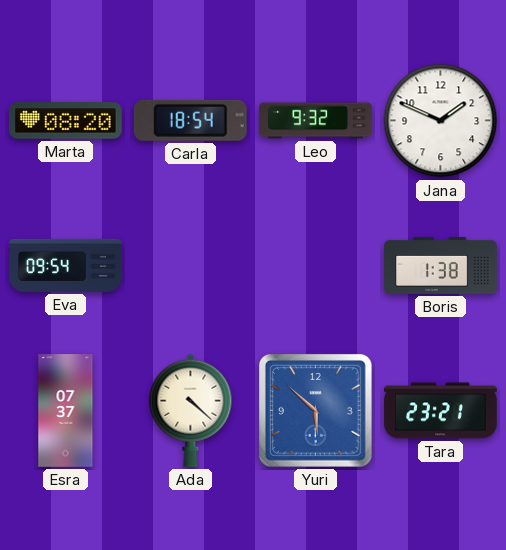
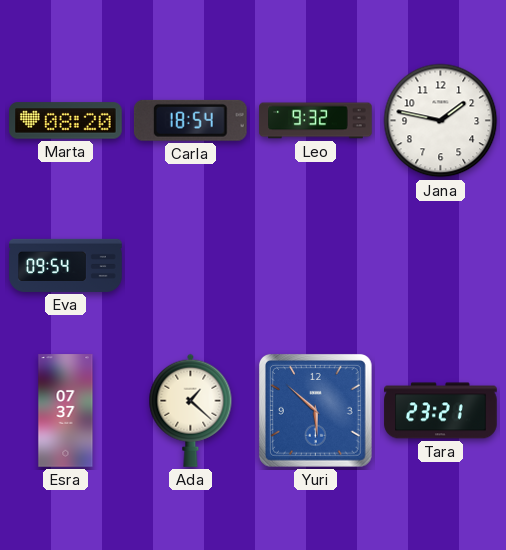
Jana: 1:49 -> 1:47 (441, 121)
Boris: 1:38 -> none (441, 265)
Ada: 4:22 -> 1:22 (191, 410)
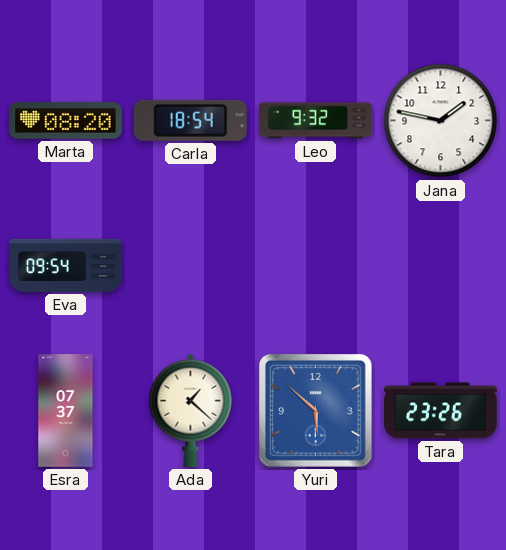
Tara: 23:21 -> 23:26 (441, 411)
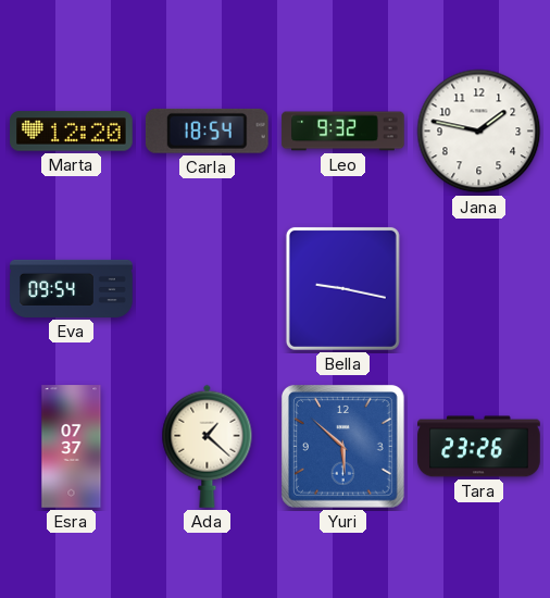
Marta: 08:20 -> 12:20 (72, 132)
Bella: none -> 9:17 (342, 288)
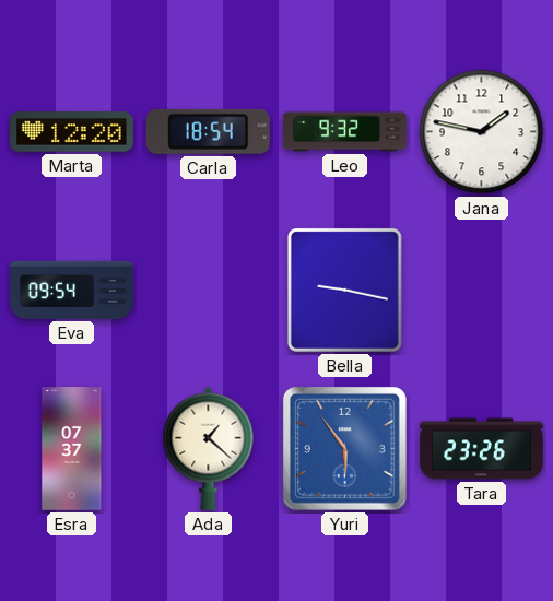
Yuri: 5:52 -> 5:54 (344, 448)
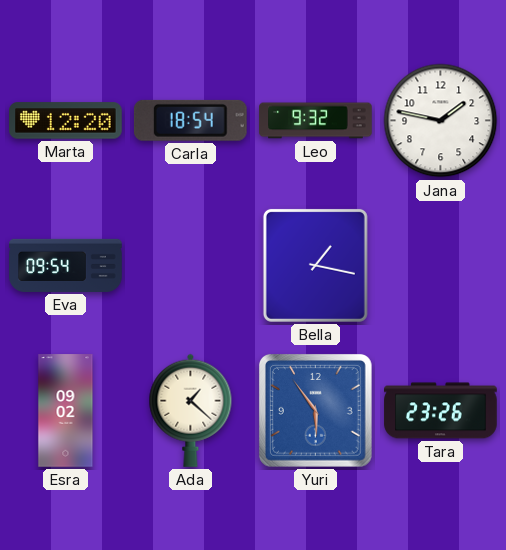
Bella: 9:17 -> 1:17 (315, 265)
Esra: 07:37 -> 09:02 (66, 411)
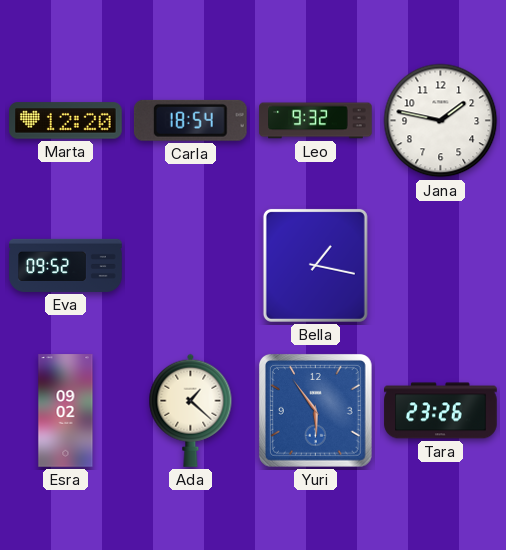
Eva: 09:54 -> 09:52 (66, 265)
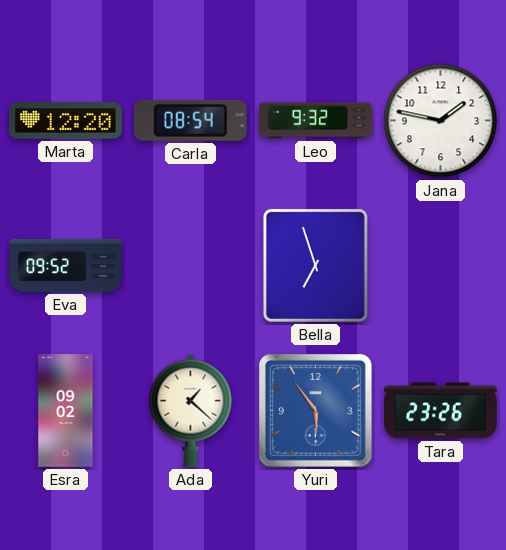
Carla: 18:54 -> 08:54 (190, 120)
Bella: 1:17 -> 6:57 (315, 265)
